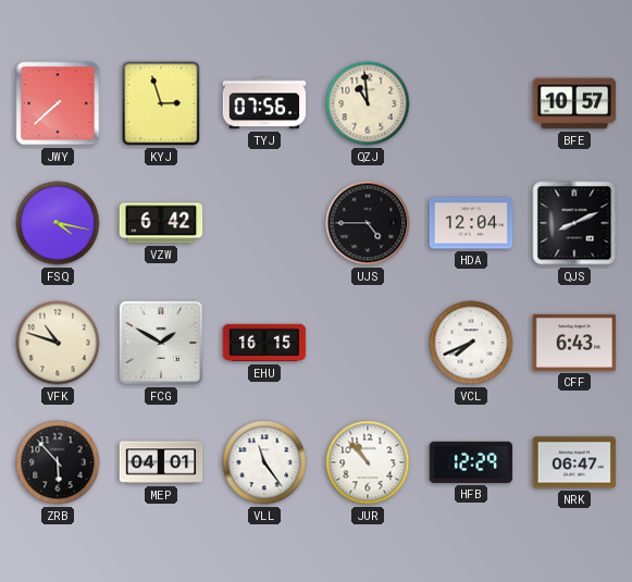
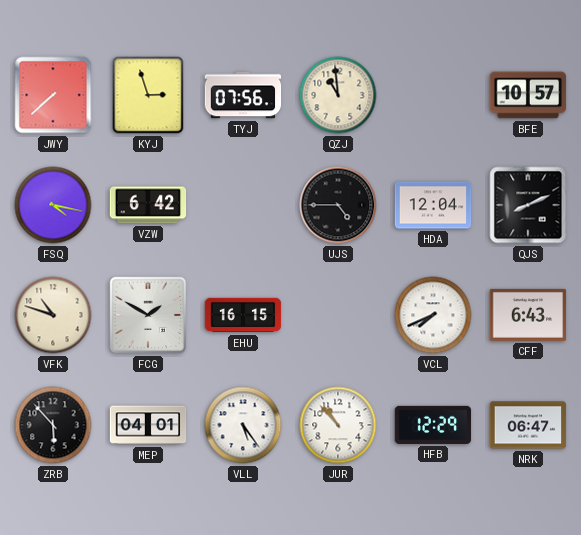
VLL: 11:24 -> 5:24 (243, 425)
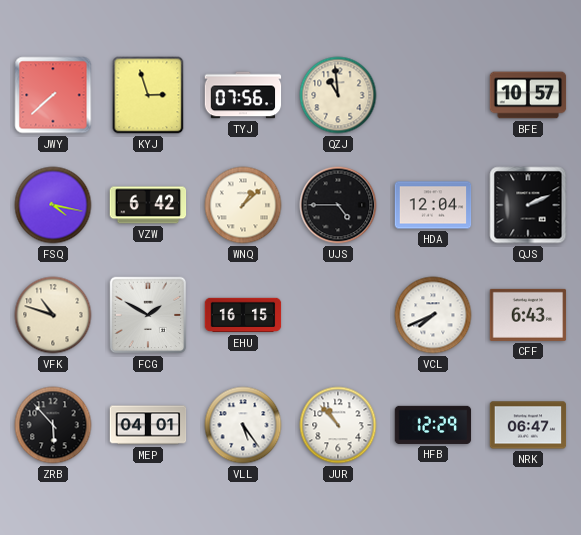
WNQ: none -> 1:08 (243, 205)
QJS: 8:11 -> 2:11 (528, 205)
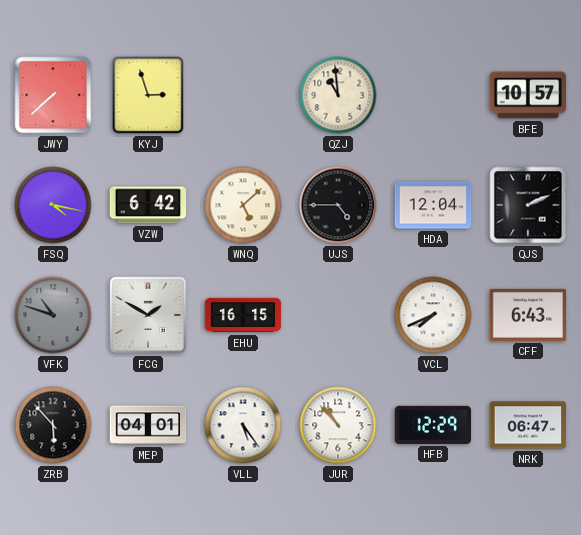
TYJ: 07:56 -> none (243, 95)
WNQ: 1:08 -> 5:08 (243, 205)
VFK dial: cream -> grey (53, 315)
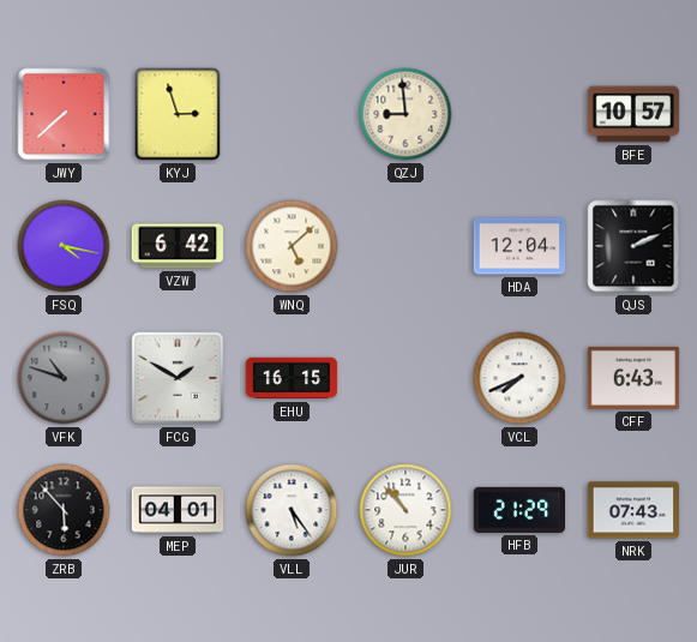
QZJ: 10:59 -> 8:59 (405, 114)
UJS: 4:45 -> none (338, 205)
HFB: 12:29 -> 21:29 (519, 510)
NRK: 06:47 -> 07:43 (633, 510)
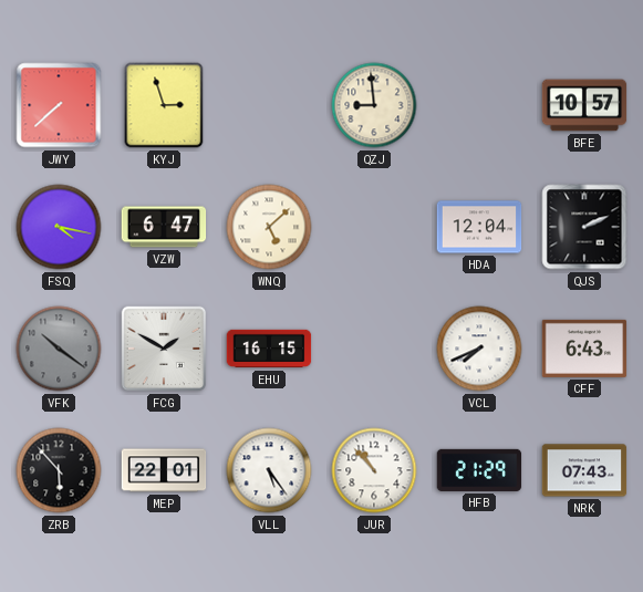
VZW: 6:42 -> 6:47 (164, 227)
VFK: 10:48 -> 10:21 (59, 349)
MEP: 04:01 -> 22:01 (164, 470)
